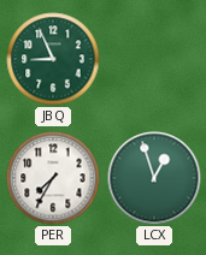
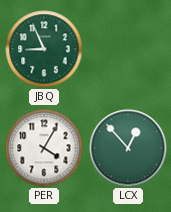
PER: 7:35 -> 4:05 (44, 148)
LCX: 12:57 -> 12:53 (128, 148)
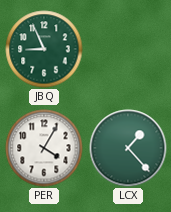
LCX: 12:53 -> 1:23 (128, 148)
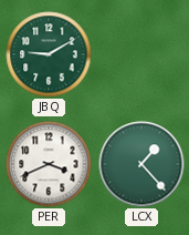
JBQ: 8:56 -> 9:10 (49, 54)
PER: 4:05 -> 3:41 (49, 164)
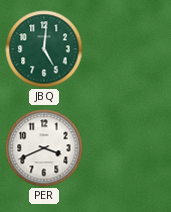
JBQ: 9:10 -> 5:01 (44, 49)
LCX: 1:23 -> none (141, 164)
